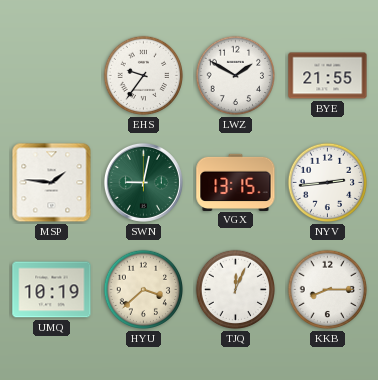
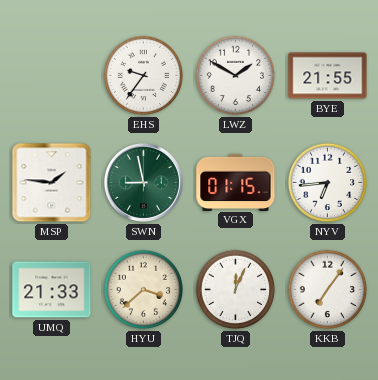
SWN: 9:02 -> 8:58 (143, 182)
VGX: 13:15 -> 01:15 (236, 182)
NYV: 2:44 -> 6:44 (328, 183)
UMQ: 10:19 -> 21:33 (52, 290)
KKB: 8:15 -> 7:06 (328, 290)
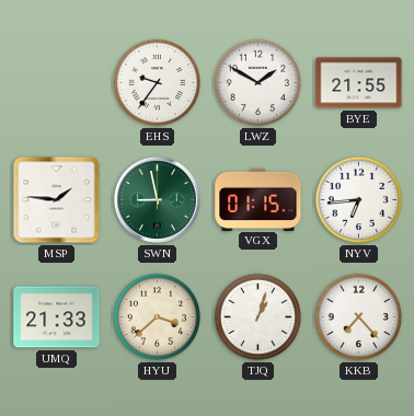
TJQ: 12:04 -> 1:03 (258, 317)
KKB: 7:06 -> 7:23 (359, 317)
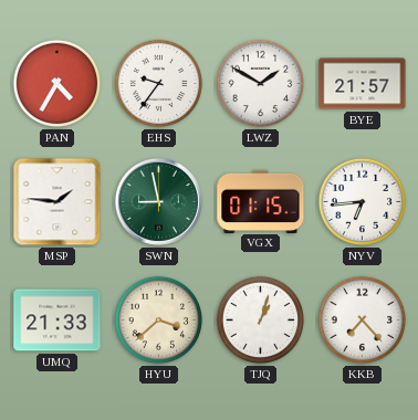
PAN: none -> 4:35 (58, 84)
BYE: 21:55 -> 21:57 (363, 84)
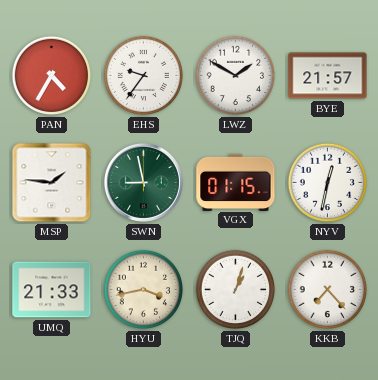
NYV: 6:44 -> 12:32 (328, 183)
HYU: 3:38 -> 3:43 (144, 290)
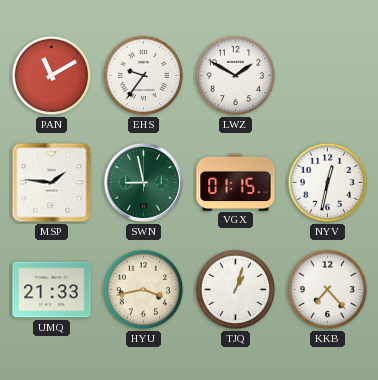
PAN: 4:35 -> 11:10 (52, 76)
BYE: 21:57 -> none (328, 76)
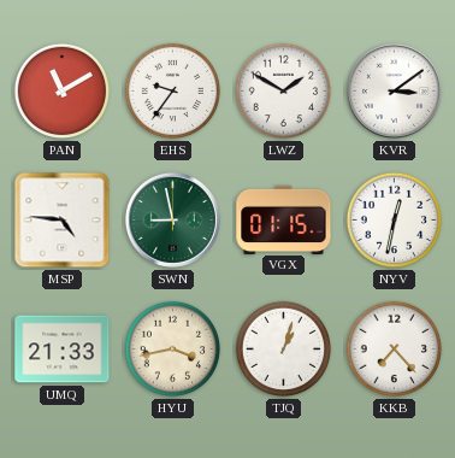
KVR: none -> 3:09 (394, 90)
MSP: 1:46 -> 4:46 (63, 221)
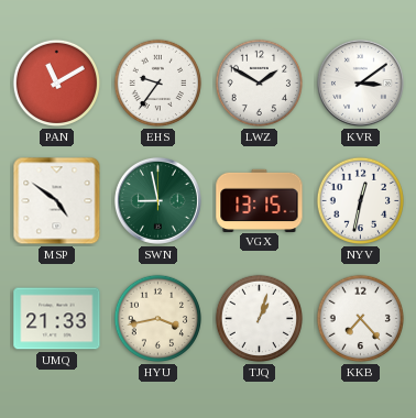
MSP: 4:46 -> 4:51 (57, 201)
VGX: 01:15 -> 13:15 (260, 200)
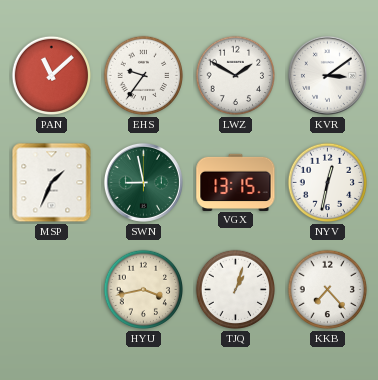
PAN: 11:10 -> 11:08 (52, 76)
MSP: 4:51 -> 1:34 (52, 183)
UMQ: 21:33 -> none (57, 319)
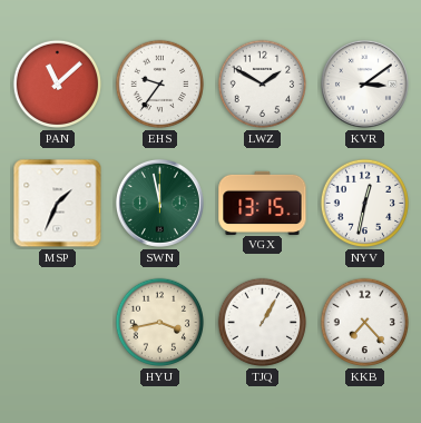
SWN: 8:58 -> 11:58 (159, 203)
TJQ: 1:03 -> 1:05 (263, 323)
